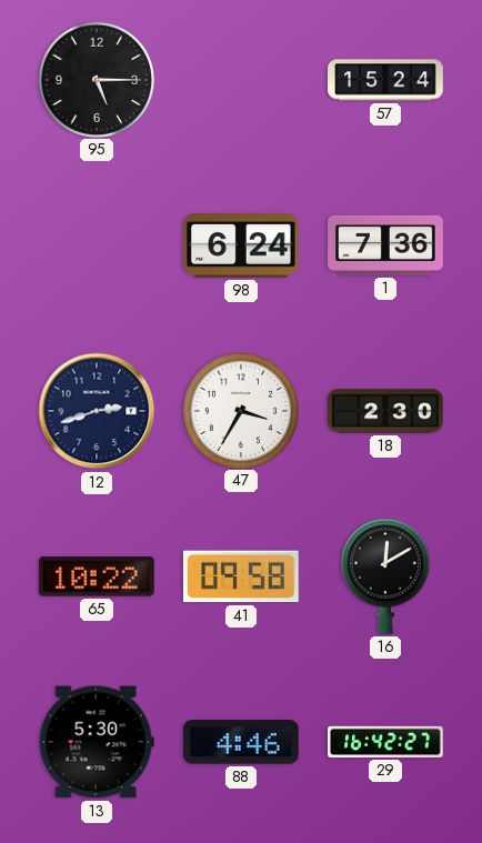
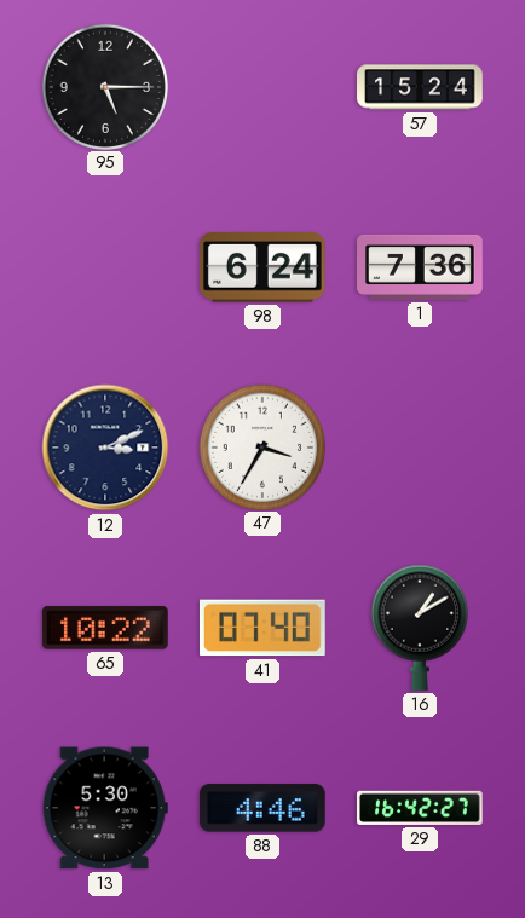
12: 2:42 -> 3:11 (105, 448)
18: 2:30 -> none (385, 411)
41: 09:58 -> 07:40 (262, 628)
16: 12:10 -> 1:10 (420, 628)
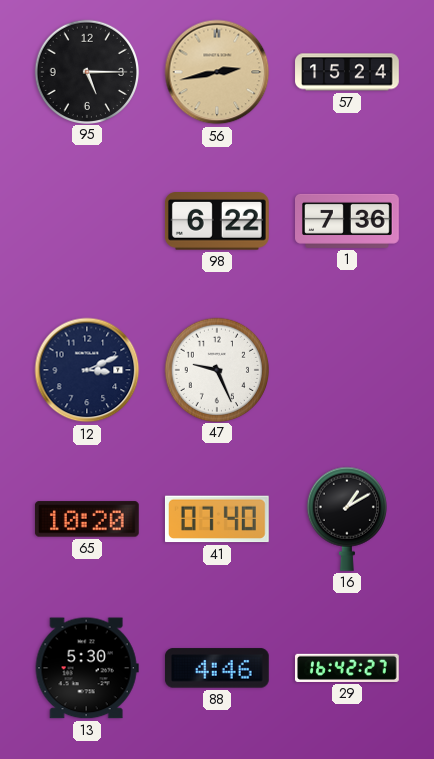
56: none -> 2:43 (217, 72)
98: 6:24 -> 6:22 (217, 222)
47: 3:35 -> 9:26 (216, 369)
65: 10:22 -> 10:20 (87, 519)
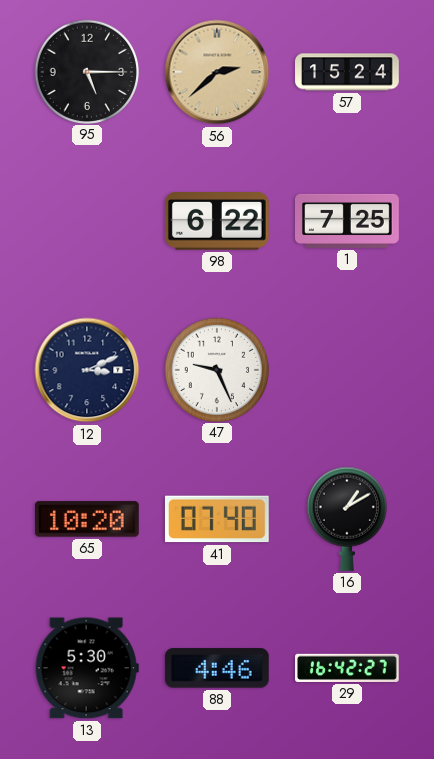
56: 2:43 -> 2:38 (217, 72)
1: 7:36 -> 7:25 (348, 221)
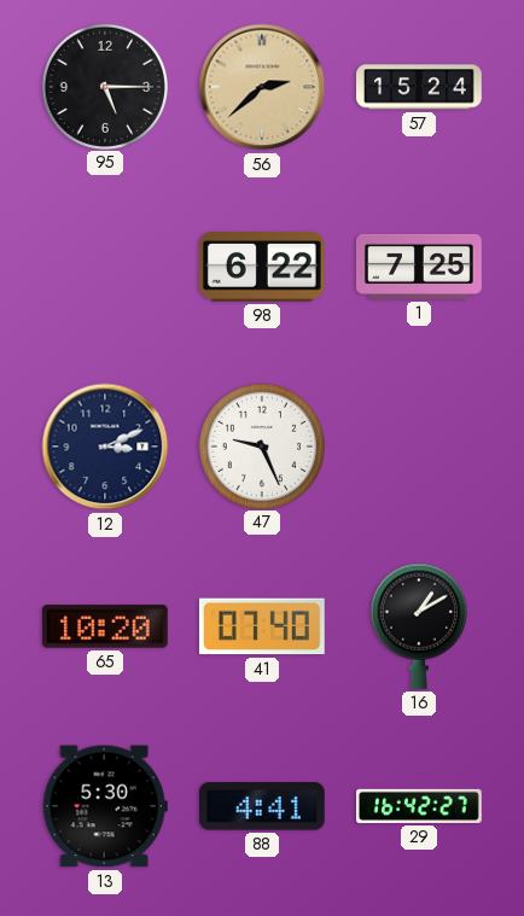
88: 4:46 -> 4:41 (262, 806)
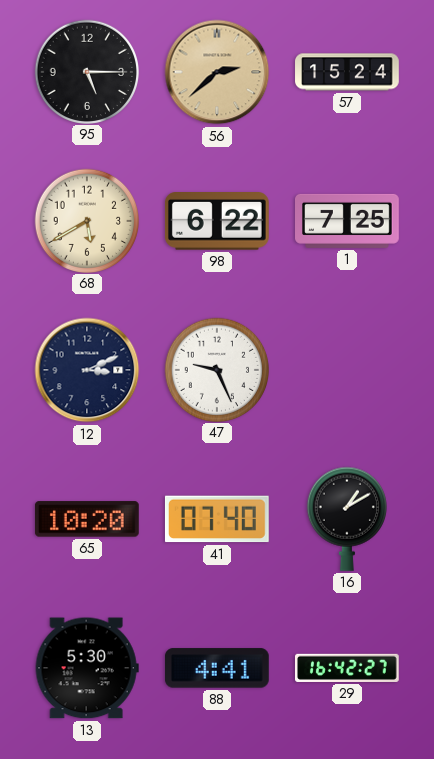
68: none -> 5:40 (86, 220)
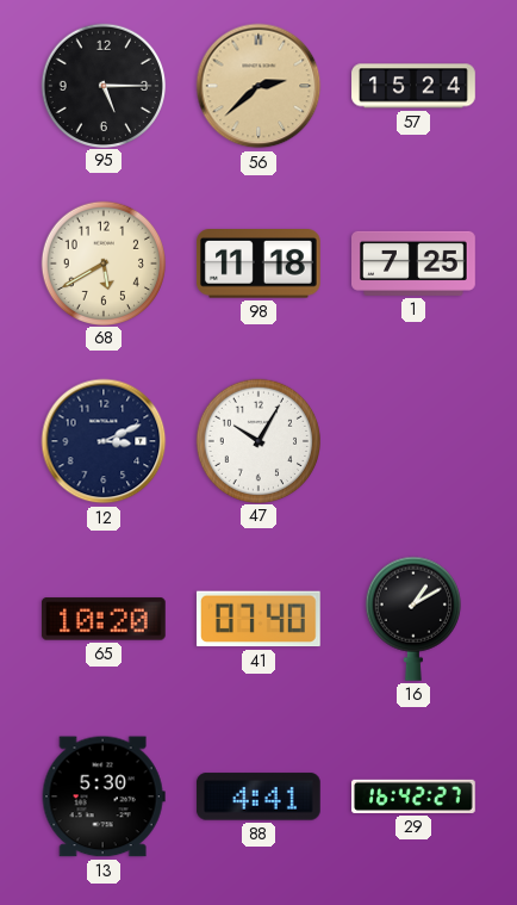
98: 6:22 -> 11:18 (258, 265)
47: 9:26 -> 10:05 (257, 440)
